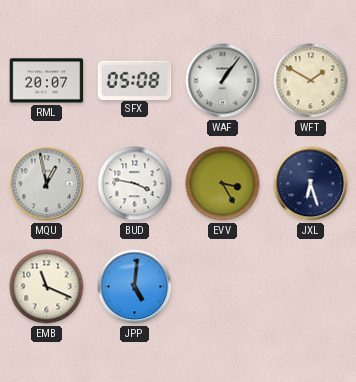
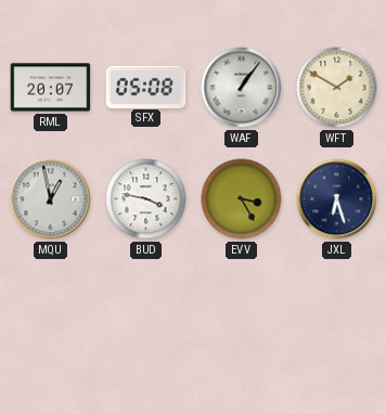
EMB: 11:19 -> none (47, 287)
JPP: 5:01 -> none (135, 287)
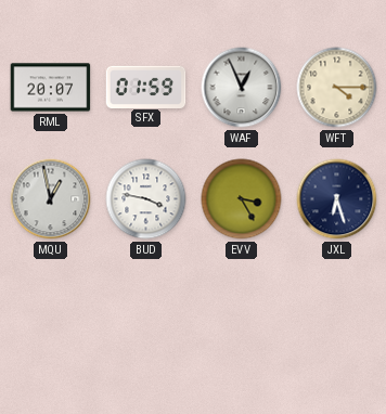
SFX: 05:08 -> 01:59 (146, 87)
WAF: 1:06 -> 12:56 (242, 88)
WFT: 1:50 -> 4:15 (337, 88)
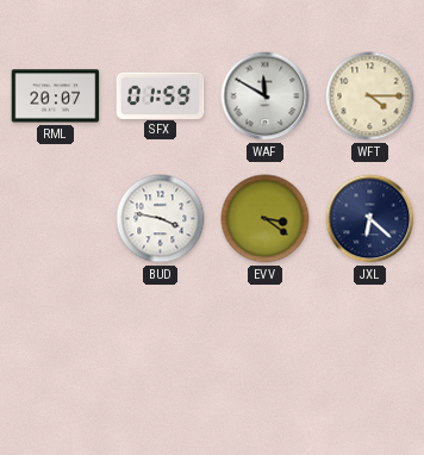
WAF: 12:56 -> 11:50 (266, 96)
MQU: 12:58 -> none (51, 199)
EVV: 3:25 -> 3:21 (266, 219)
JXL: 6:27 -> 6:22 (370, 219)
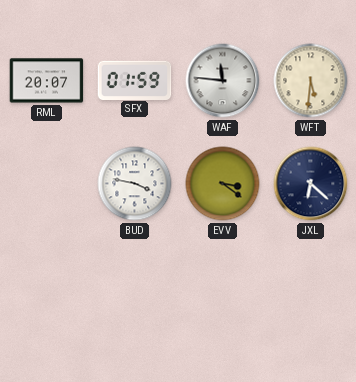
WAF: 11:50 -> 11:46 (223, 81)
WFT: 4:15 -> 5:31 (311, 81)
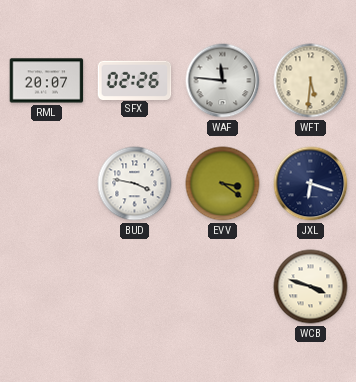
SFX: 01:59 -> 02:26 (135, 80)
JXL: 6:22 -> 6:18 (311, 184)
WCB: none -> 3:48 (311, 287)
